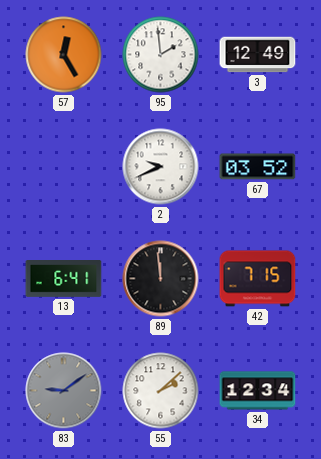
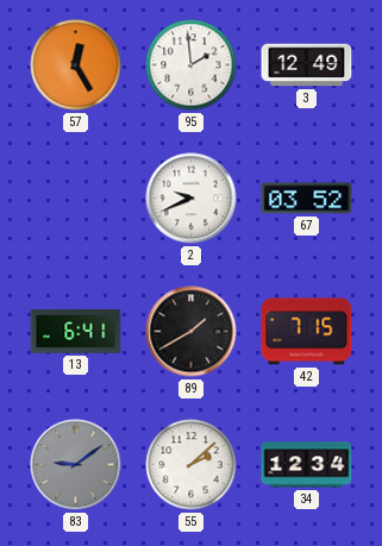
89: 11:59 -> 1:40 (192, 332)
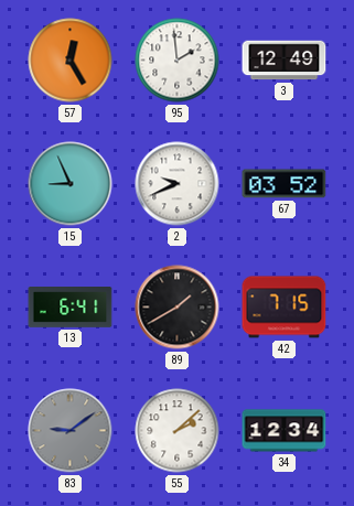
15: none -> 8:56 (71, 184)
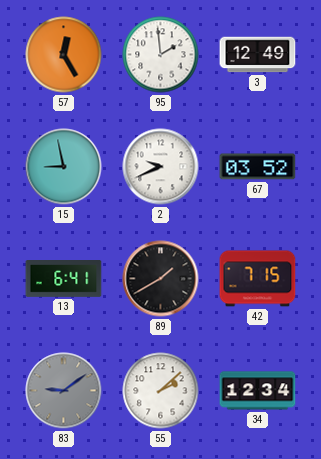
15: 8:56 -> 8:58 (64, 167)
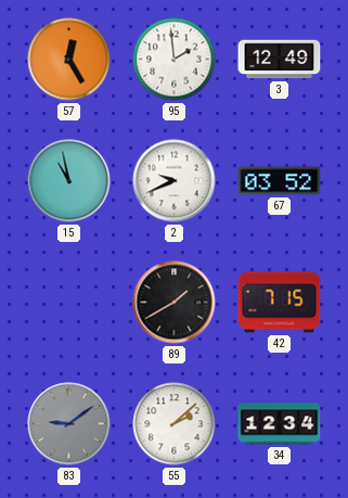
15: 8:58 -> 10:58 (69, 181)
13: 6:41 -> none (64, 279)
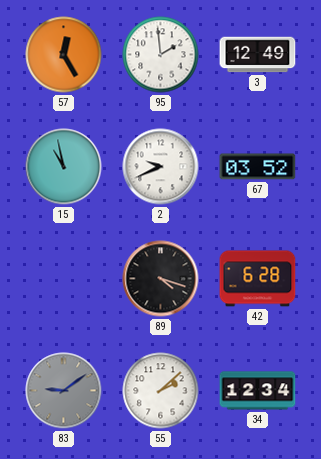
89: 1:40 -> 4:18 (161, 279)
42: 7:15 -> 6:28 (258, 279)
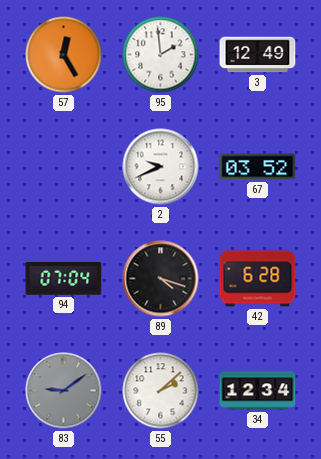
15: 10:58 -> none (64, 167)
94: none -> 07:04 (64, 279)
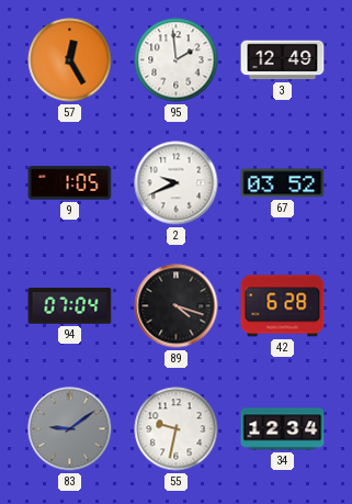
9: none -> 1:05 (70, 183)
55: 2:08 -> 9:32 (177, 429)
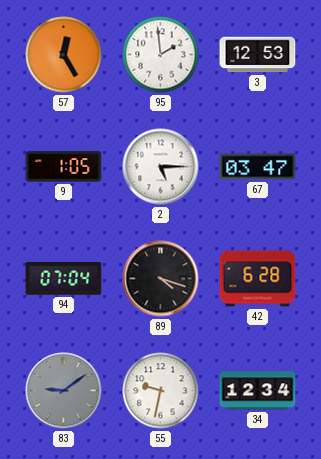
3: 12:49 -> 12:53 (258, 55)
2: 9:41 -> 5:15 (161, 167)
67: 03:52 -> 03:47 (258, 167)
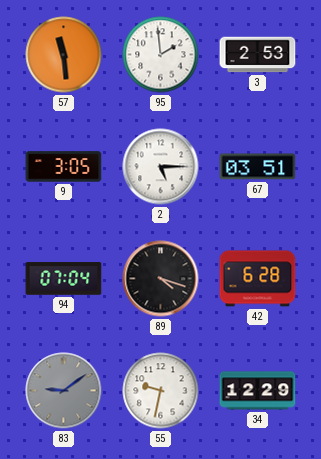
57: 12:25 -> 11:29 (64, 55)
3: 12:53 -> 2:53 (258, 55)
9: 1:05 -> 3:05 (64, 167)
67: 03:47 -> 03:51 (258, 167)
34: 12:34 -> 12:29 (258, 391)
